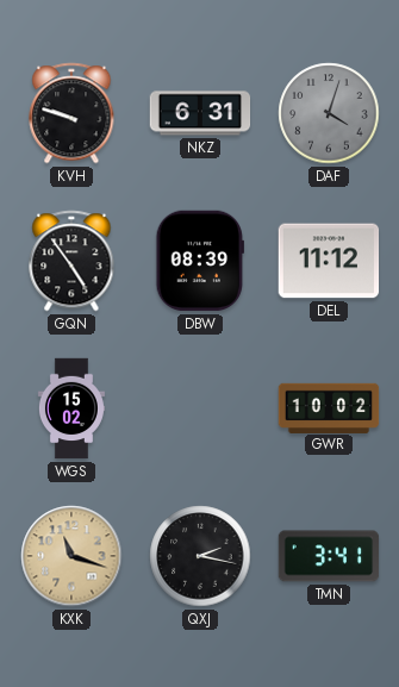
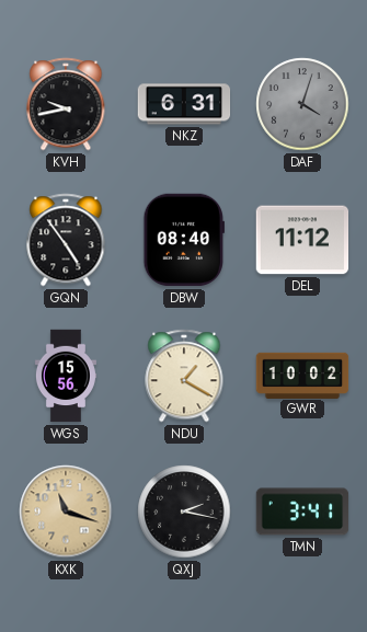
KVH: 9:48 -> 9:43 (66, 104)
DBW: 08:39 -> 08:40 (183, 240)
WGS: 15:02 -> 15:56 (66, 376)
NDU: none -> 1:20 (184, 376)
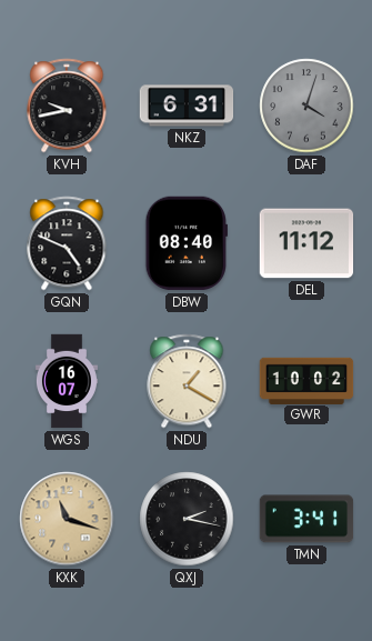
GQN: 4:54 -> 4:49 (67, 243)
WGS: 15:56 -> 16:07 (67, 381)
